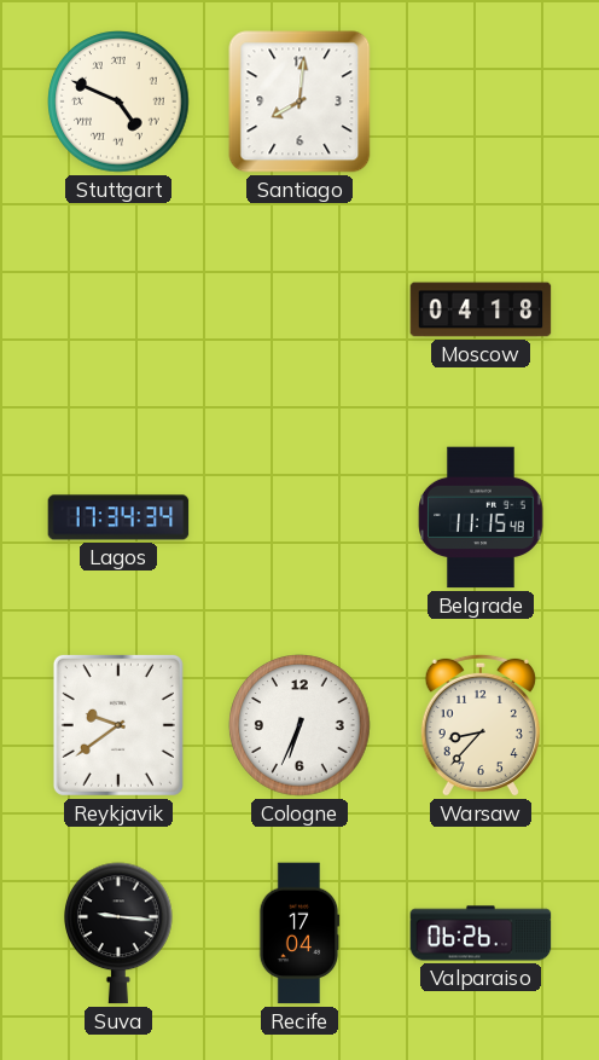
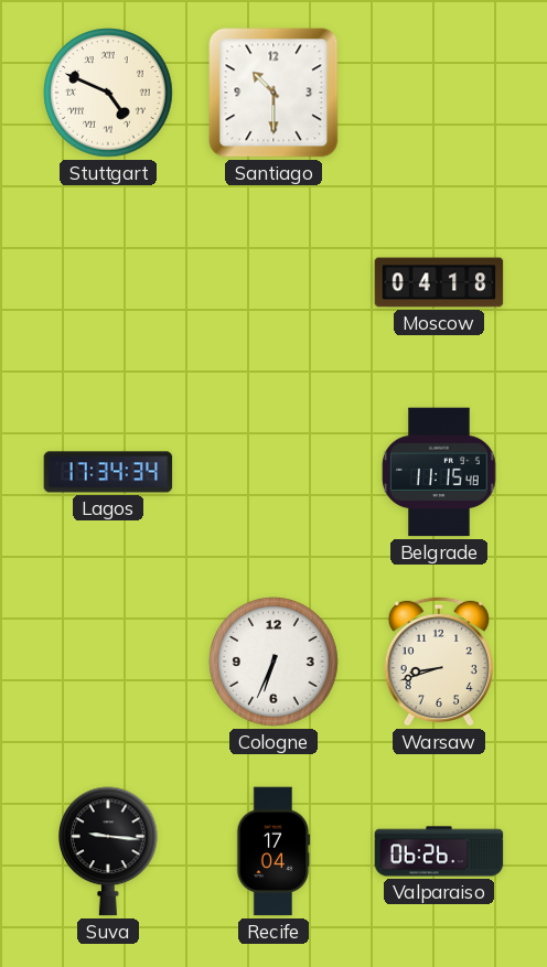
Santiago: 8:01 -> 10:30 (273, 93)
Reykjavik: 9:39 -> none (118, 725)
Warsaw: 8:37 -> 8:42 (439, 662)
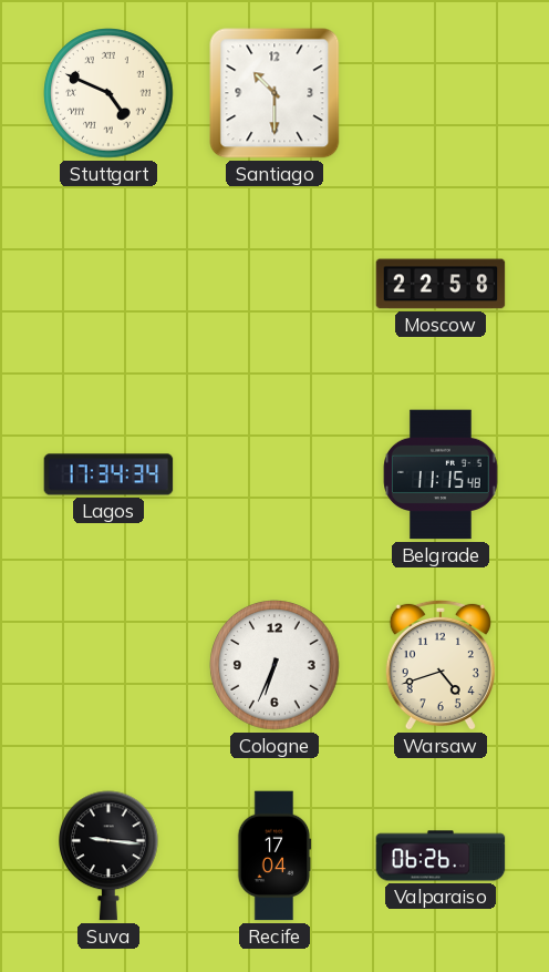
Moscow: 04:18 -> 22:58 (441, 284)
Warsaw: 8:42 -> 4:42 (441, 665)
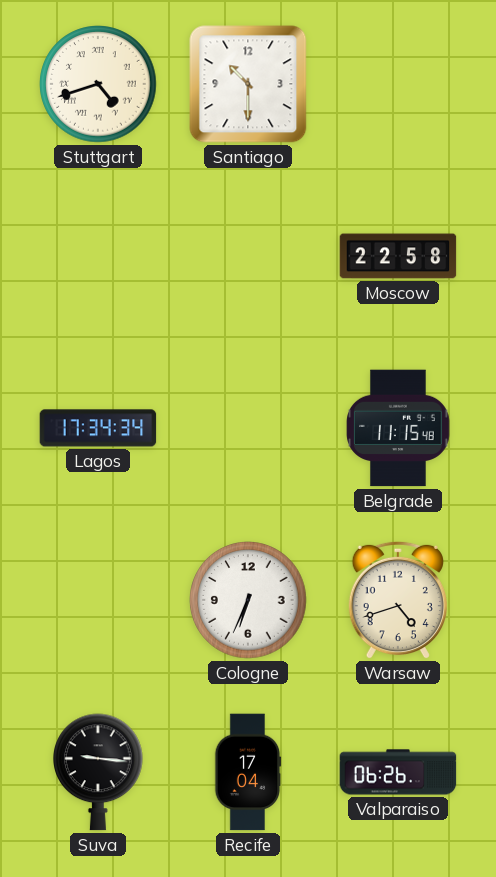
Stuttgart: 4:49 -> 4:42 (98, 84)
